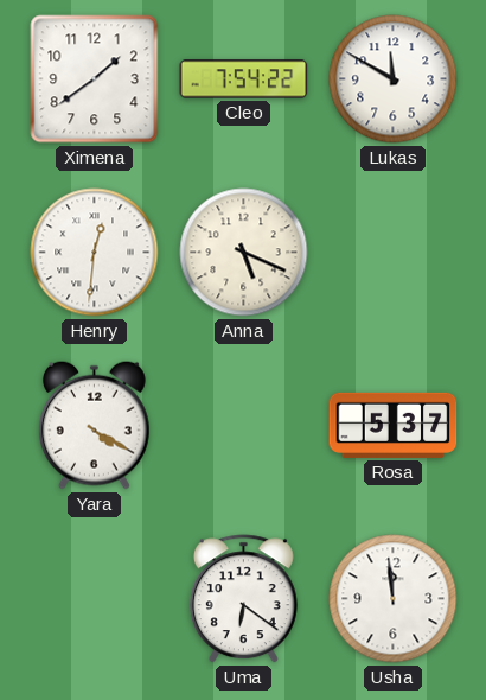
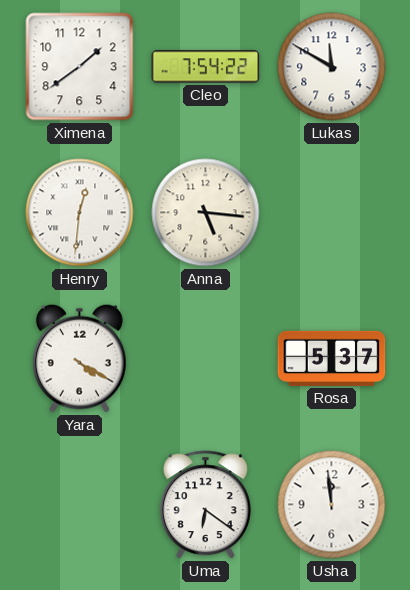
Anna: 5:19 -> 5:16 (206, 213)
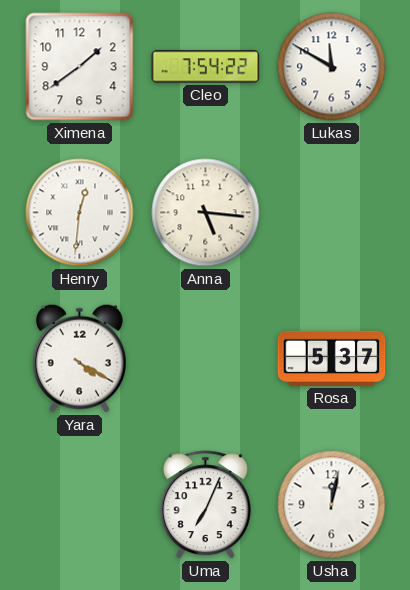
Uma: 6:21 -> 7:04 (205, 505)
Usha: 11:59 -> 12:02 (332, 505)
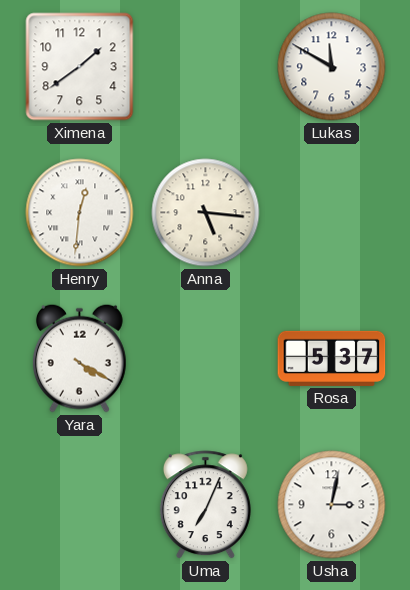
Cleo: 7:54 -> none (206, 67)
Usha: 12:02 -> 3:02 (332, 505)
